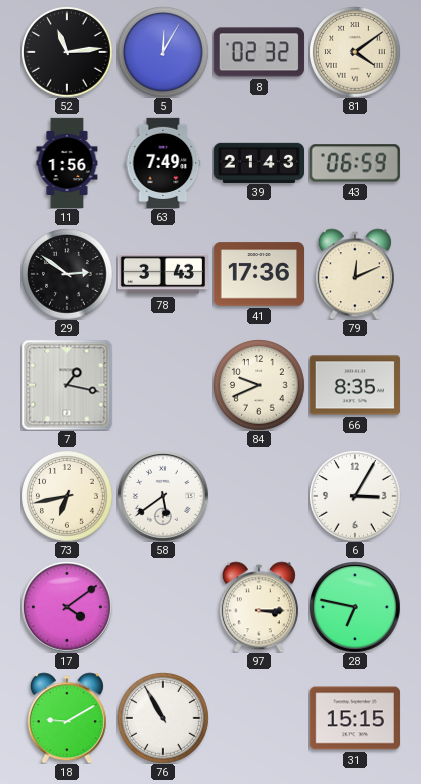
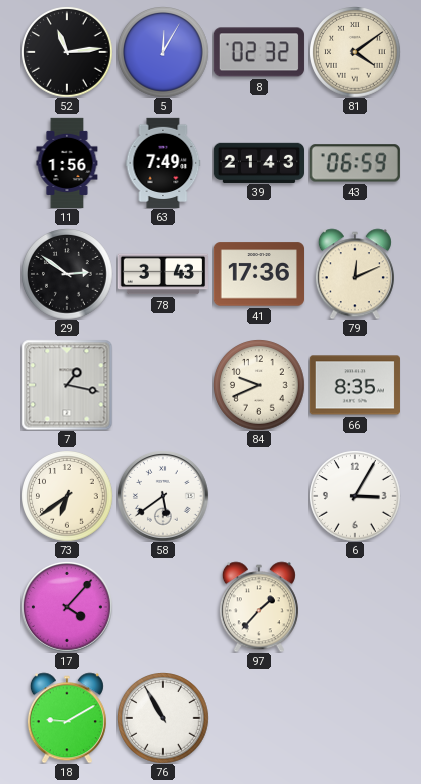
73: 6:43 -> 6:39 (67, 496)
17: 4:09 -> 4:07 (67, 607)
97: 3:15 -> 1:37 (259, 607)
28: 6:47 -> none (355, 607)
31: 15:15 -> none (355, 718)
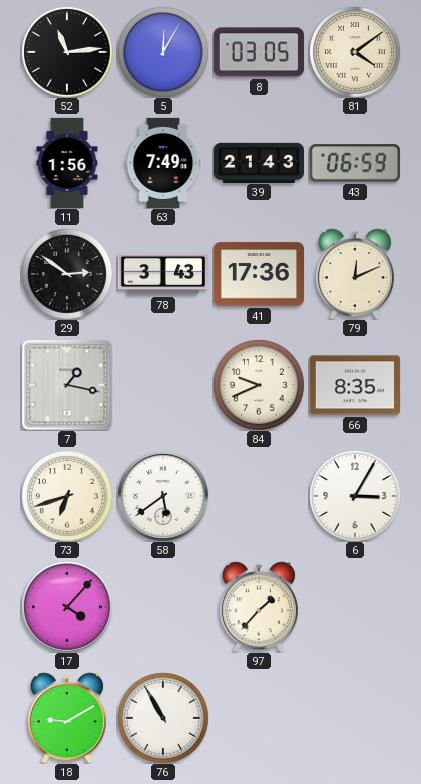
8: 02:32 -> 03:05 (259, 52)
73: 6:39 -> 6:42 (67, 496)
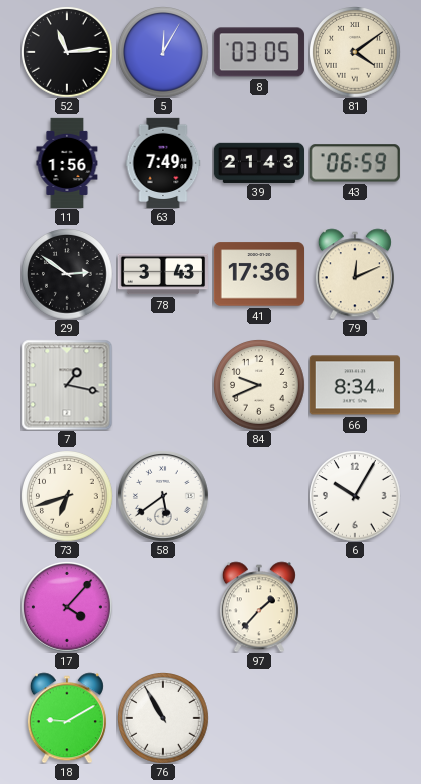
66: 8:35 -> 8:34 (355, 385)
6: 3:05 -> 10:05 (355, 496)
